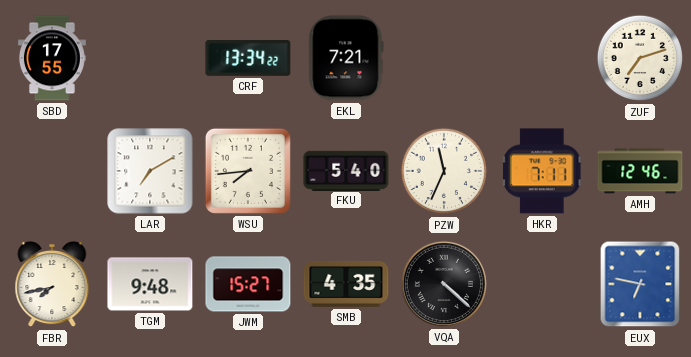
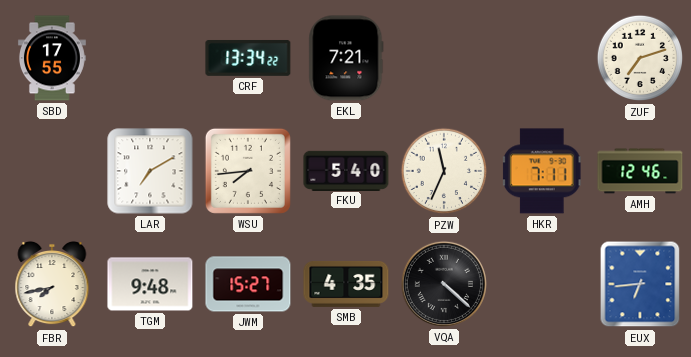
EUX: 6:47 -> 6:44 (640, 284)
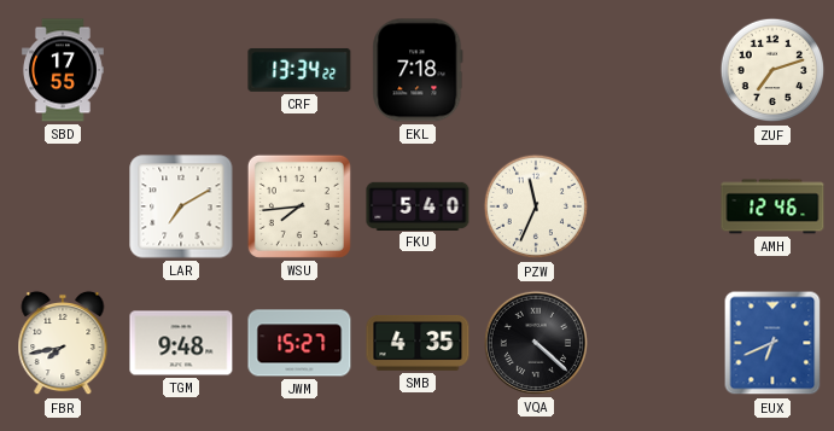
EKL: 7:21 -> 7:18 (418, 70)
HKR: 7:11 -> none (542, 171)
EUX: 6:44 -> 6:41 (772, 343)
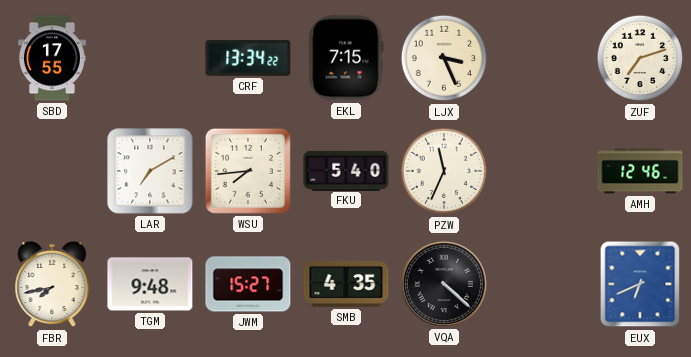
EKL: 7:18 -> 7:15 (346, 58)
LJX: none -> 3:26 (444, 58)
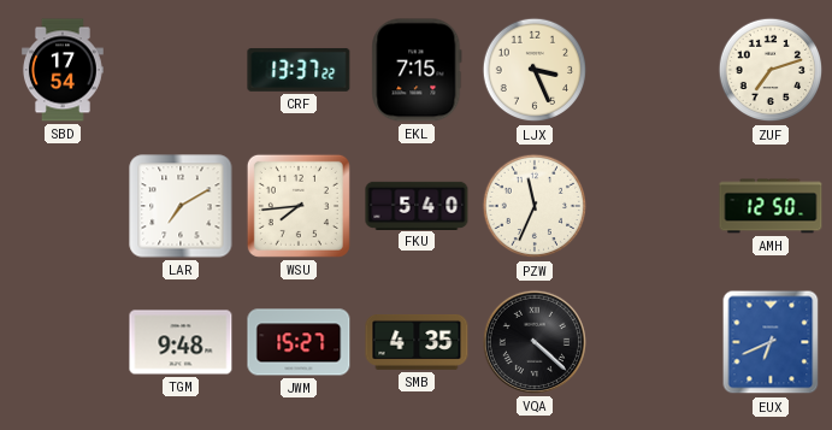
SBD: 17:55 -> 17:54 (63, 70)
CRF: 13:34 -> 13:37 (299, 70)
AMH: 12:46 -> 12:50 (771, 206)
FBR: 7:43 -> none (52, 284)
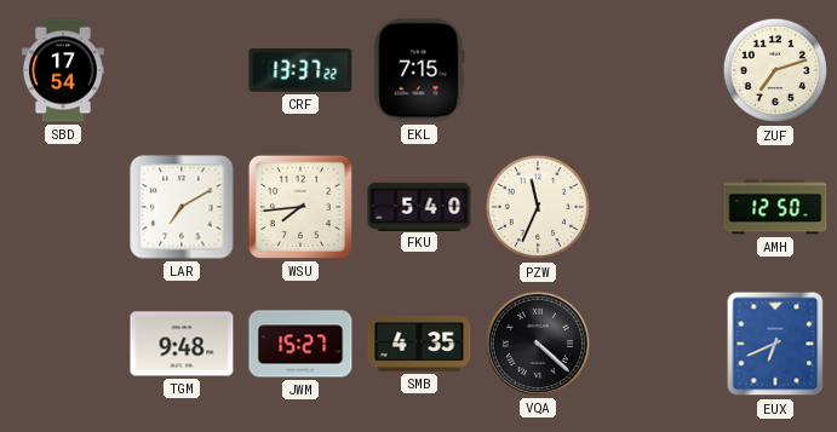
LJX: 3:26 -> none (535, 70)
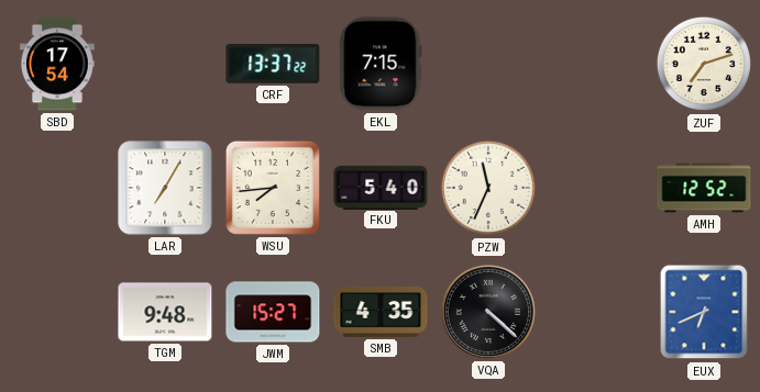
LAR: 7:10 -> 7:05 (165, 188)
AMH: 12:50 -> 12:52 (704, 188)
